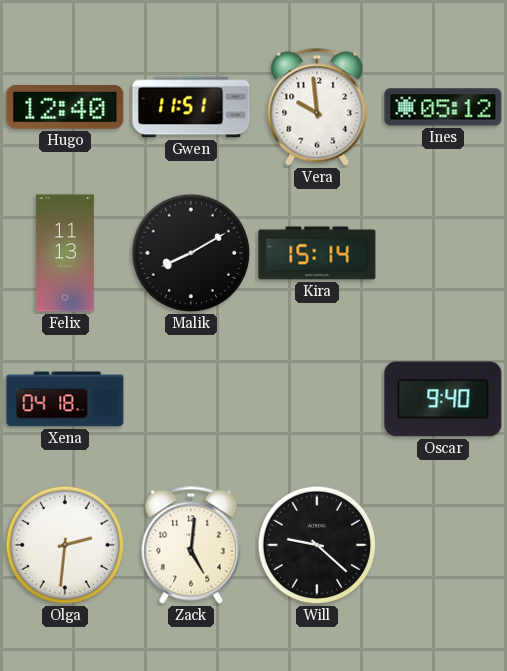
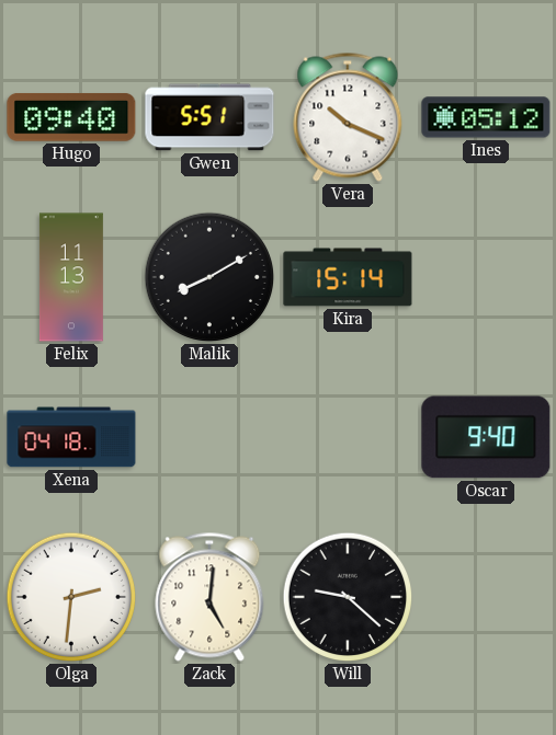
Hugo: 12:40 -> 09:40 (71, 117)
Gwen: 11:51 -> 5:51 (209, 117)
Vera: 9:59 -> 10:19 (348, 117)
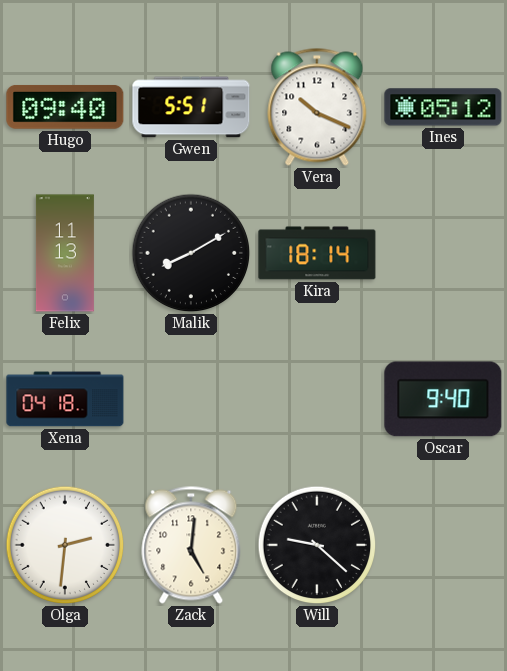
Kira: 15:14 -> 18:14 (317, 253)
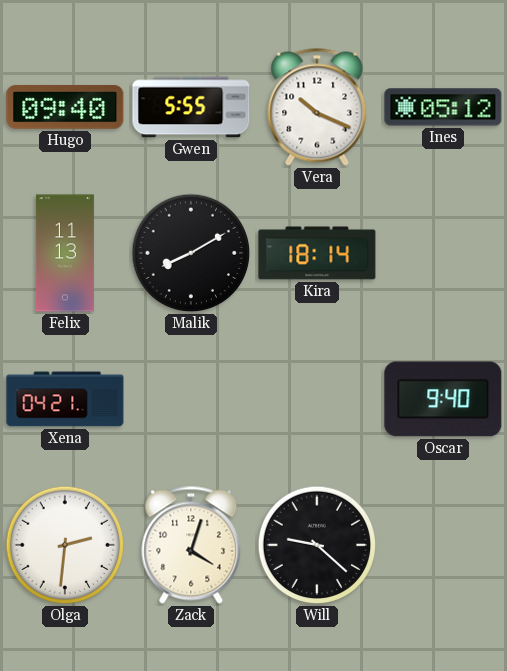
Gwen: 5:51 -> 5:55 (191, 107)
Xena: 04:18 -> 04:21 (65, 399)
Zack: 5:01 -> 4:03 (191, 545)
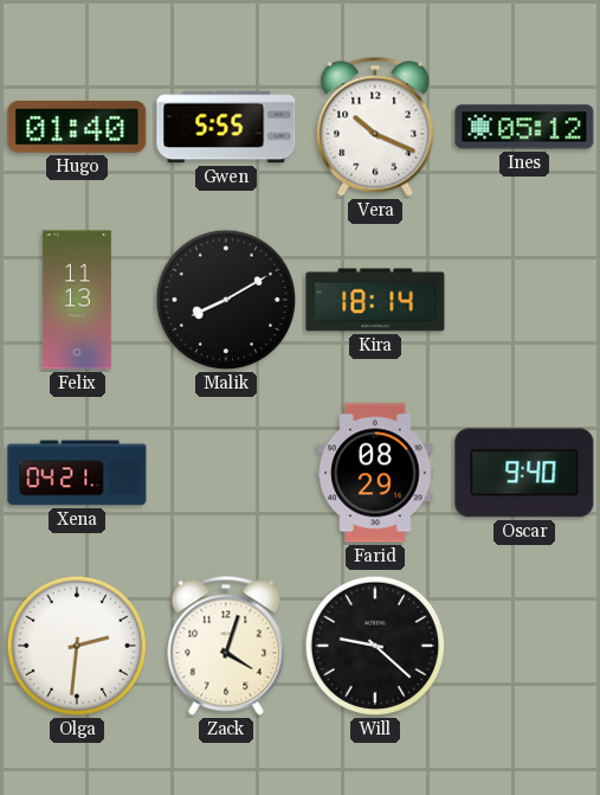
Hugo: 09:40 -> 01:40 (77, 127)
Farid: none -> 08:29 (375, 473)
